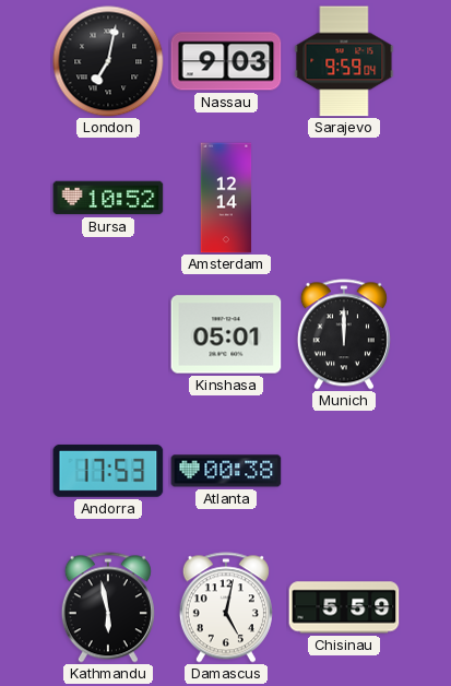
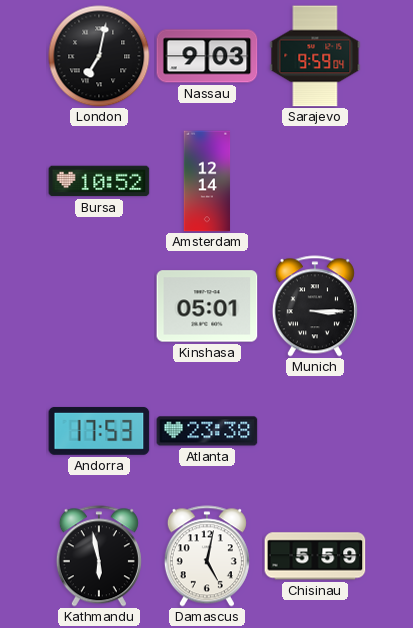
Munich: 12:00 -> 3:15 (315, 306)
Atlanta: 00:38 -> 23:38 (207, 431)
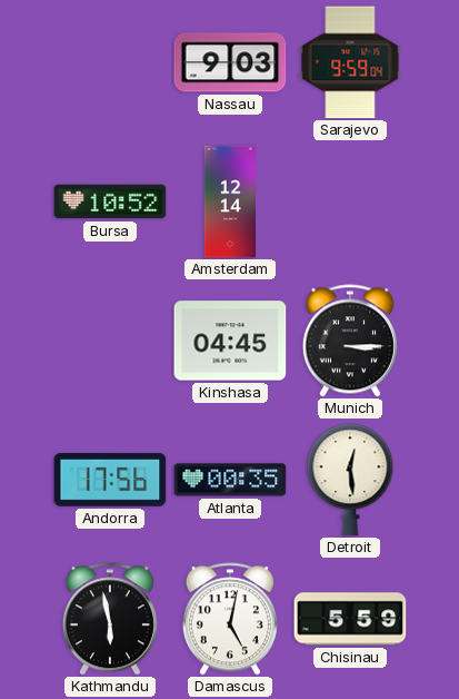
London: 7:02 -> none (99, 56)
Kinshasa: 05:01 -> 04:45 (230, 341)
Andorra: 17:53 -> 17:56 (110, 480)
Atlanta: 23:38 -> 00:35 (230, 480)
Detroit: none -> 12:29 (350, 480)
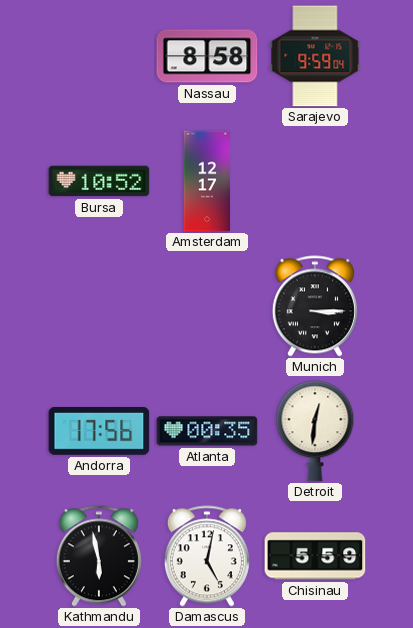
Nassau: 9:03 -> 8:58 (207, 56)
Amsterdam: 12:14 -> 12:17 (207, 181)
Kinshasa: 04:45 -> none (230, 341)
Detroit: 12:29 -> 12:31 (315, 431)
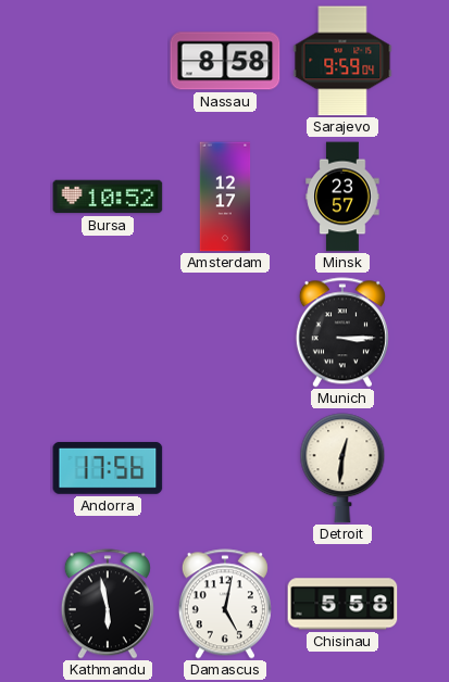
Minsk: none -> 23:57 (342, 197)
Atlanta: 00:35 -> none (207, 431)
Chisinau: 5:59 -> 5:58 (342, 604)
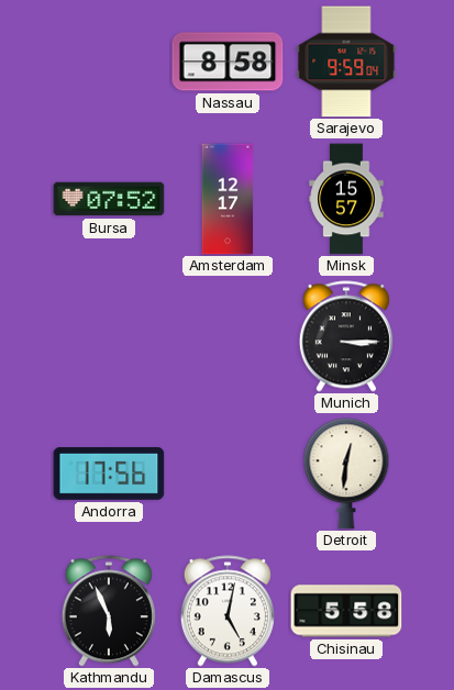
Bursa: 10:52 -> 07:52 (109, 199)
Minsk: 23:57 -> 15:57 (346, 199)
Kathmandu: 5:58 -> 5:56 (109, 611)
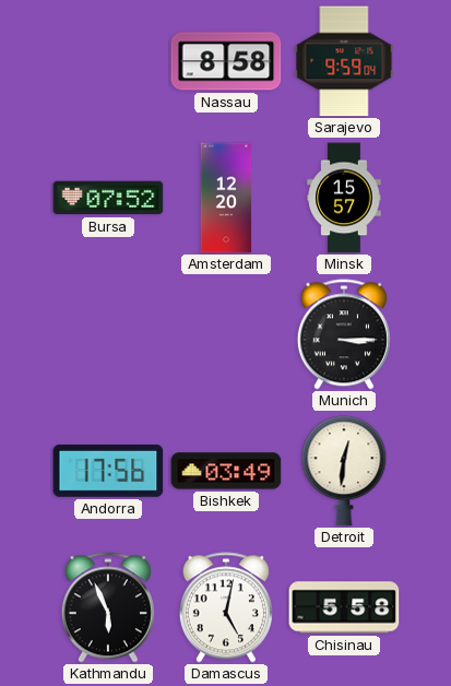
Amsterdam: 12:17 -> 12:20 (226, 198)
Bishkek: none -> 03:49 (226, 471)
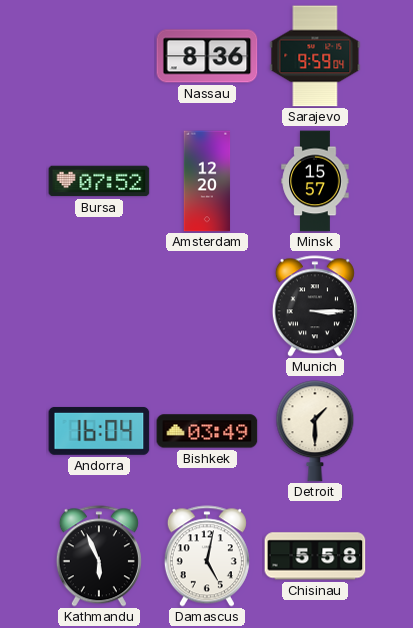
Nassau: 8:58 -> 8:36 (207, 56)
Andorra: 17:56 -> 16:04 (99, 431)
Detroit: 12:31 -> 1:30 (315, 431)
